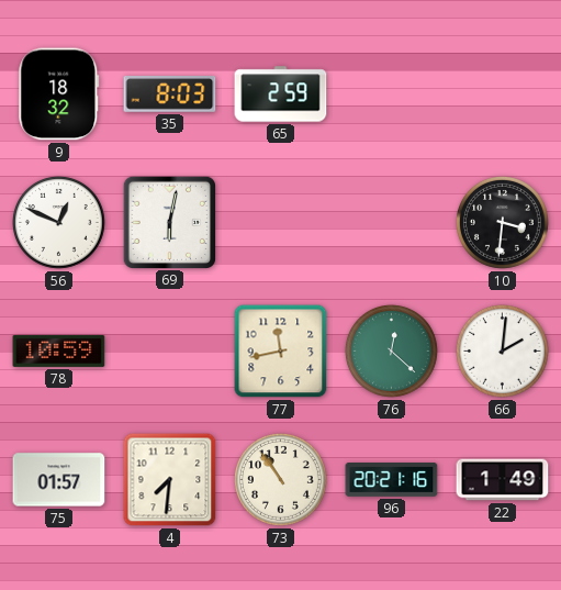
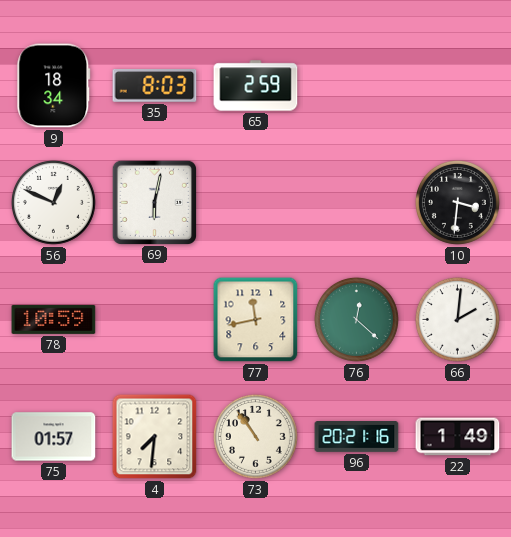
9: 18:32 -> 18:34 (54, 86)
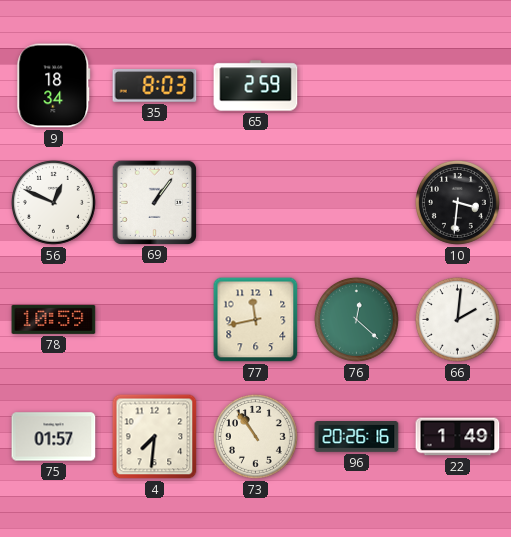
69: 6:02 -> 1:06 (154, 202)
96: 20:21 -> 20:26 (357, 437)
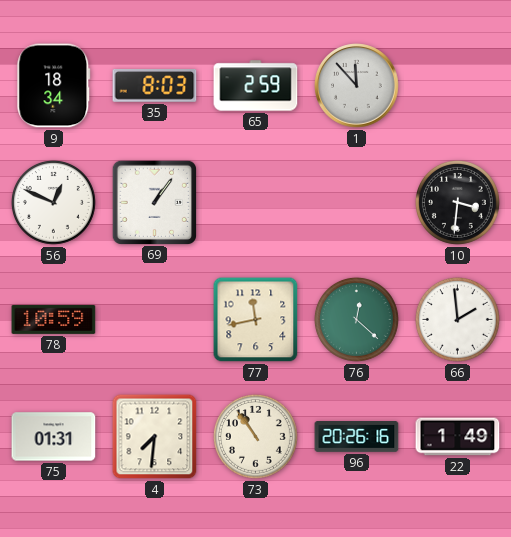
1: none -> 11:53 (357, 86)
66: 2:01 -> 1:59 (457, 319)
75: 01:57 -> 01:31 (54, 437)
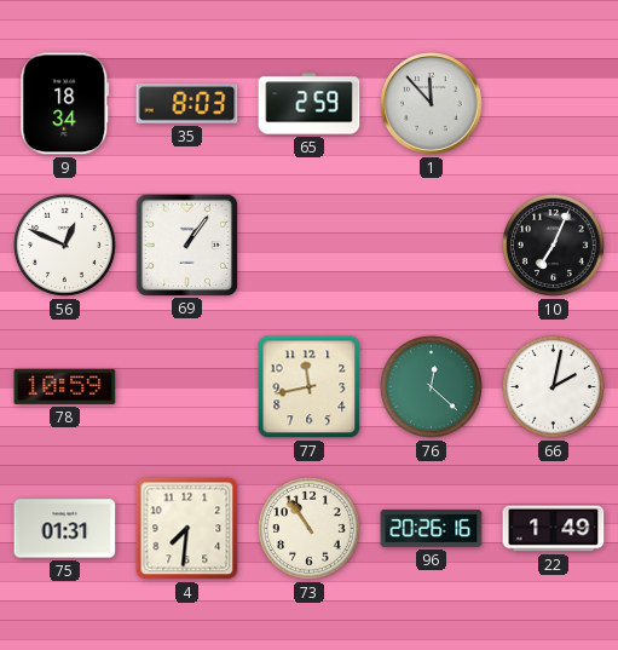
10: 3:31 -> 7:04 (553, 245)
66: 1:59 -> 2:02 (553, 386)
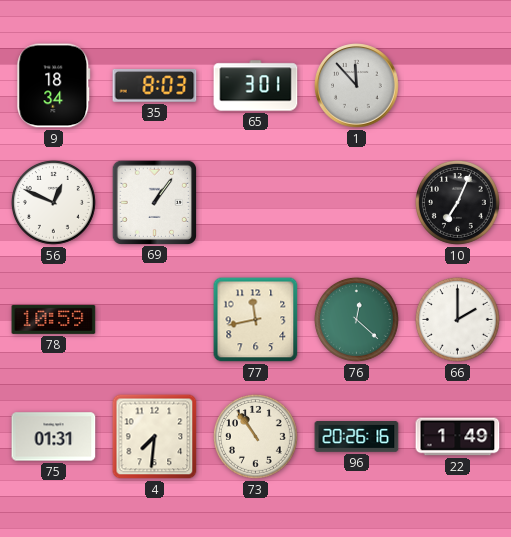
65: 2:59 -> 3:01 (256, 86)
66: 2:02 -> 2:00 (457, 319)
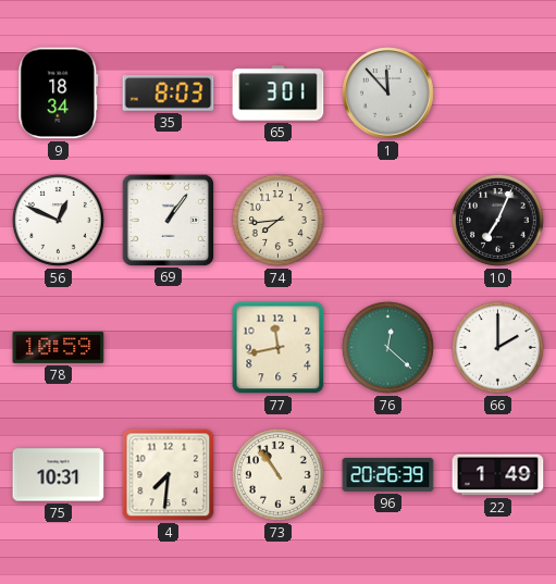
74: none -> 7:44 (277, 220)
75: 01:31 -> 10:31 (59, 475)
96: 20:26:16 -> 20:26:39 (388, 475)
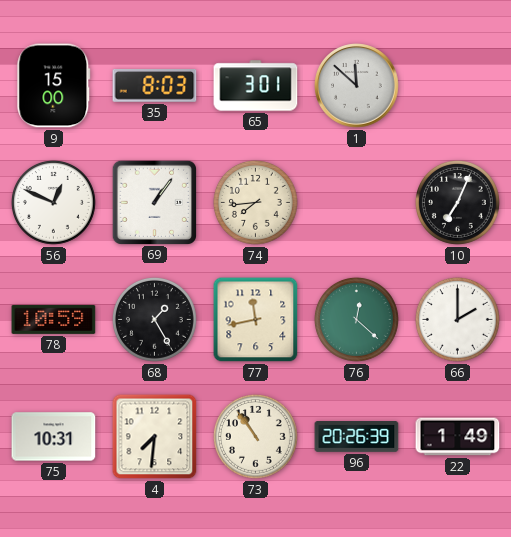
9: 18:34 -> 15:00 (54, 86)
1: 11:53 -> 11:52 (357, 86)
68: none -> 1:25 (154, 319)
